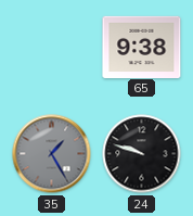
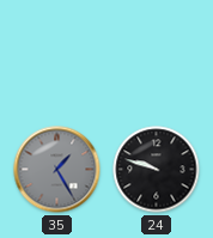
65: 9:38 -> none (142, 47)
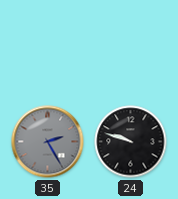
35: 1:25 -> 2:25 (48, 142)
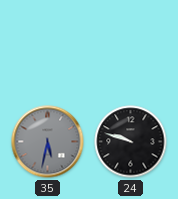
35: 2:25 -> 5:32 (48, 142)
